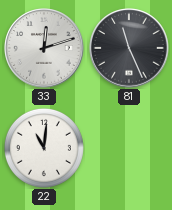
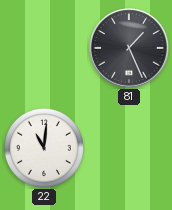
33: 12:12 -> none (44, 48)
81: 11:26 -> 1:26 (129, 48)
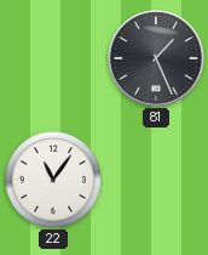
22: 11:01 -> 11:06 (53, 180)
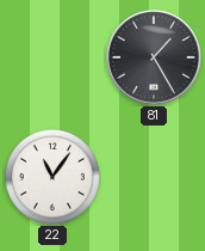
81: 1:26 -> 1:25 (154, 57)
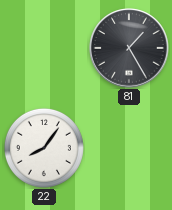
22: 11:06 -> 8:06 (44, 148)
